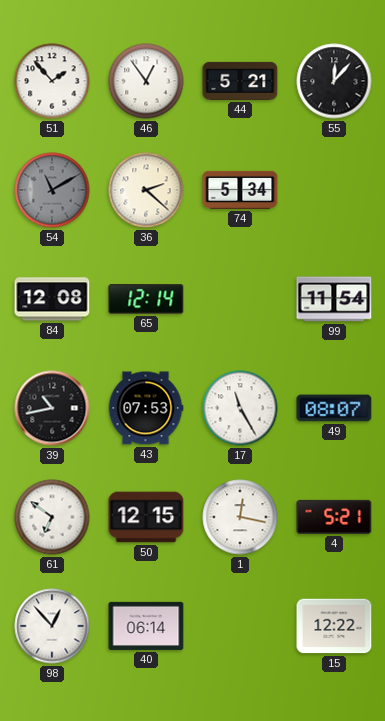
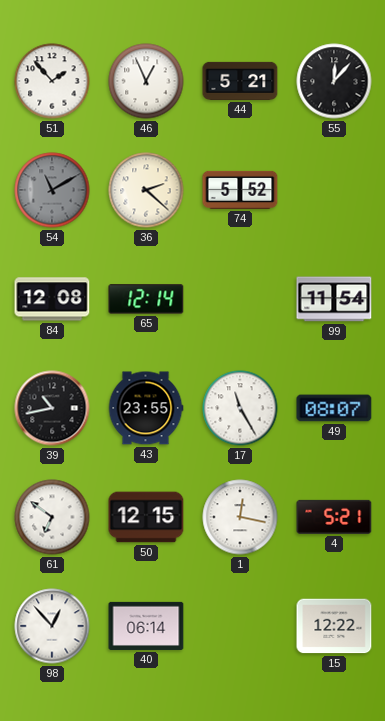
46: 12:54 -> 12:56 (146, 81)
74: 5:34 -> 5:52 (240, 190)
43: 07:53 -> 23:55 (146, 408)
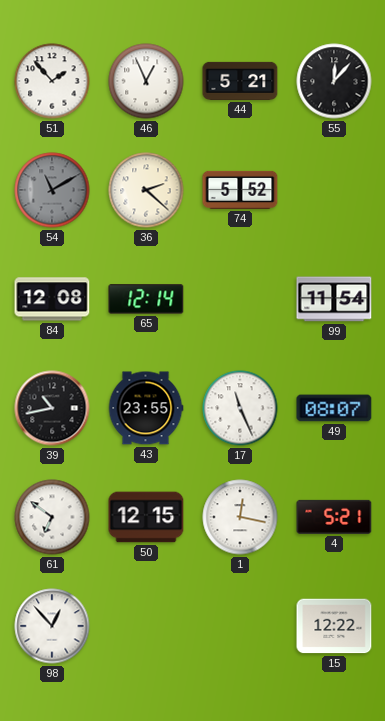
17: 11:25 -> 11:26 (240, 408)
40: 06:14 -> none (146, 626)
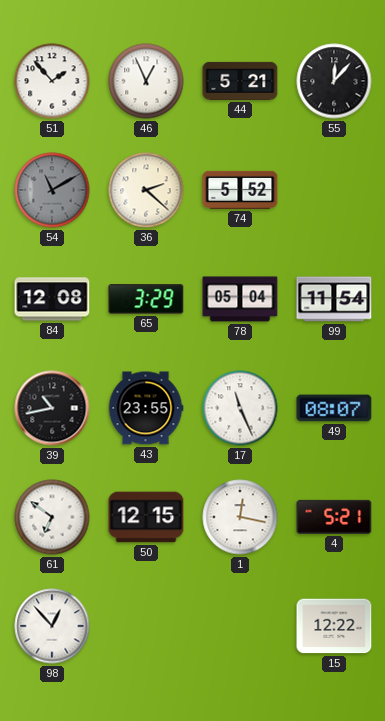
65: 12:14 -> 3:29 (146, 299)
78: none -> 05:04 (240, 299)
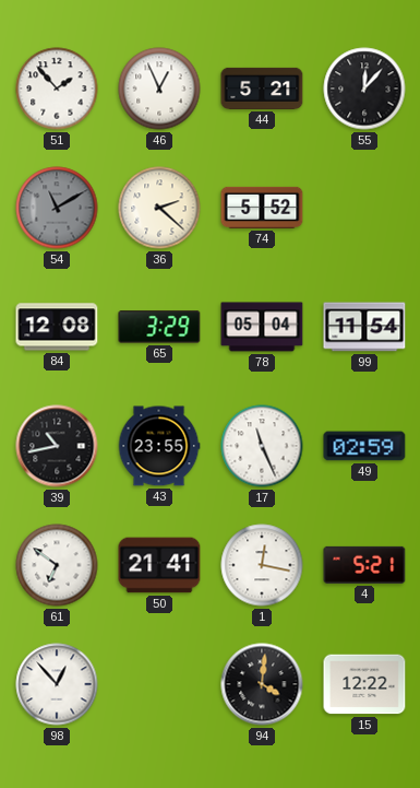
49: 08:07 -> 02:59 (364, 446)
50: 12:15 -> 21:41 (159, 565)
94: none -> 4:01 (262, 684)
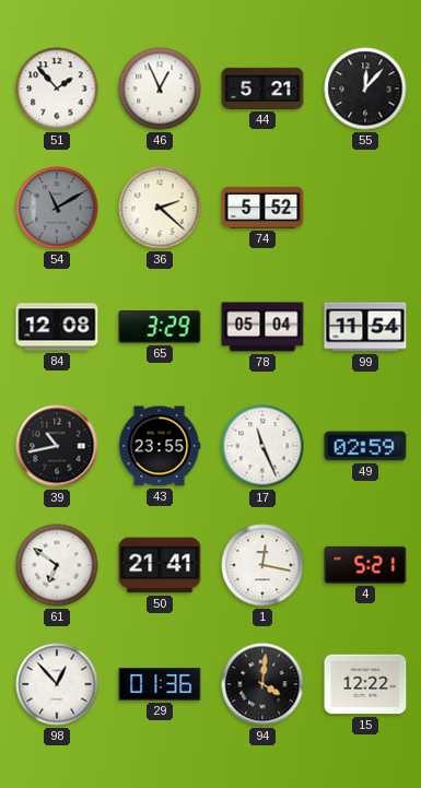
29: none -> 01:36 (160, 685)
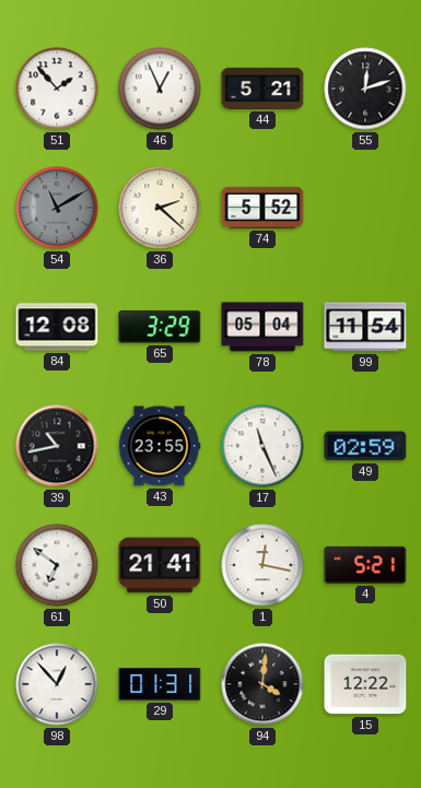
55: 12:07 -> 12:12 (365, 89)
29: 01:36 -> 01:31 (160, 685)
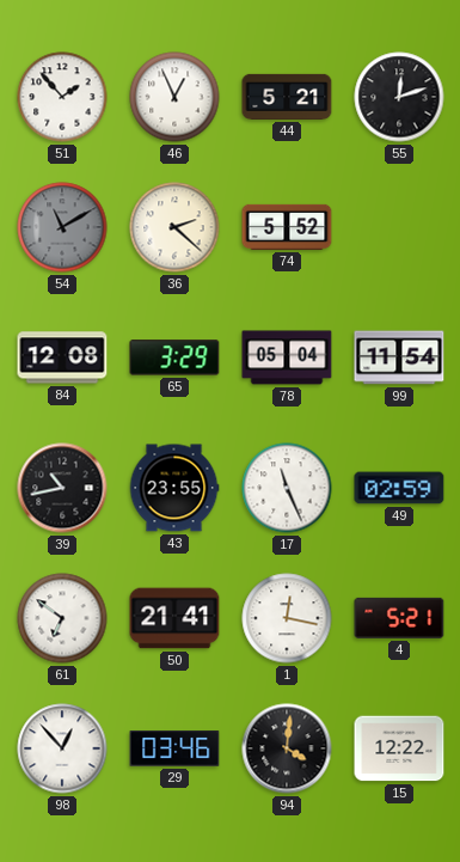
29: 01:31 -> 03:46 (174, 750)
